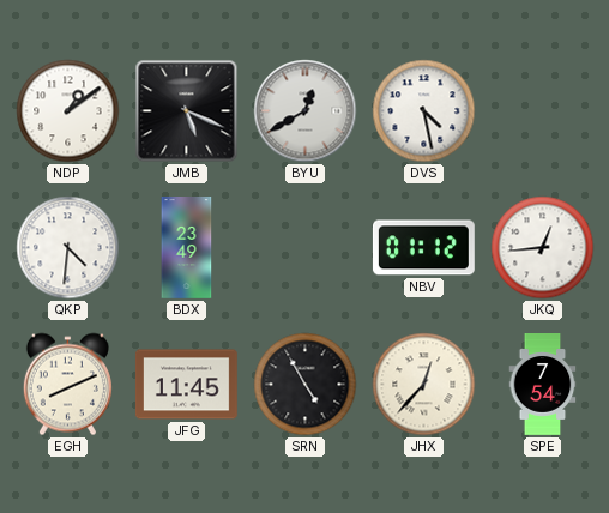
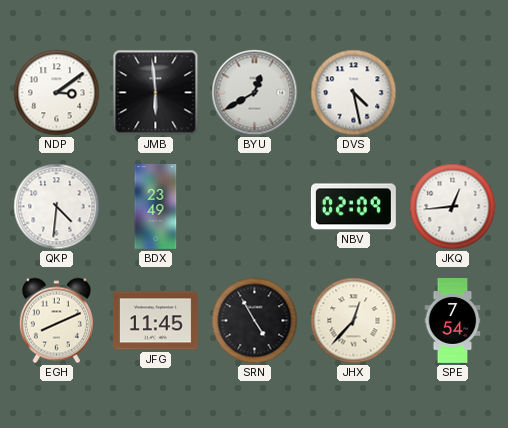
NDP: 1:09 -> 3:09 (57, 93)
JMB: 5:19 -> 5:59 (156, 93)
NBV: 01:12 -> 02:09 (353, 207)
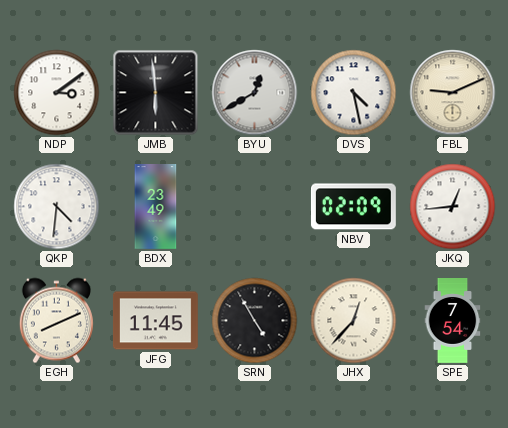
FBL: none -> 9:11 (453, 93)
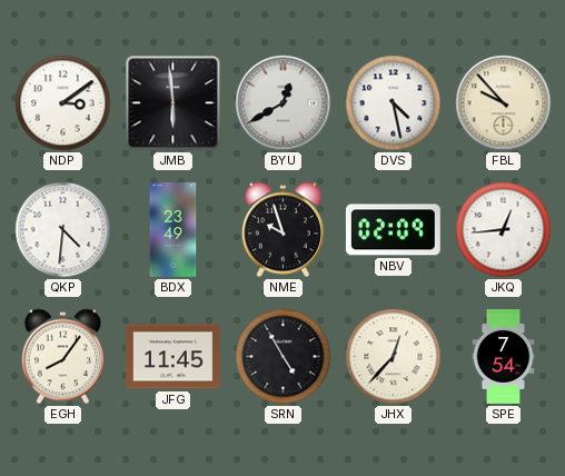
FBL: 9:11 -> 9:53 (504, 103)
NME: none -> 9:57 (282, 230)
EGH: 8:11 -> 8:06 (62, 357)
